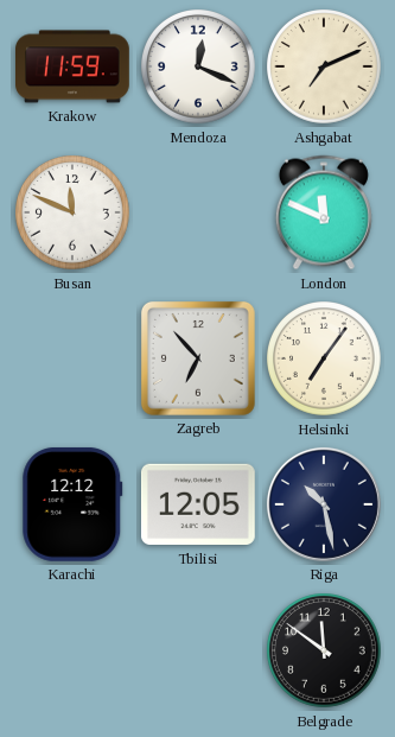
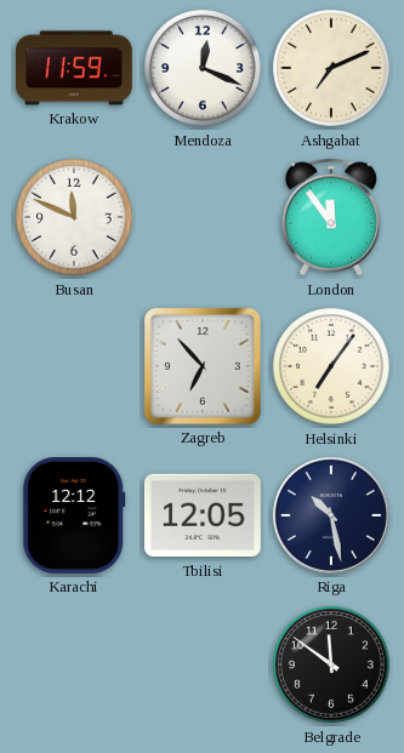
London: 11:49 -> 11:54 (331, 217)
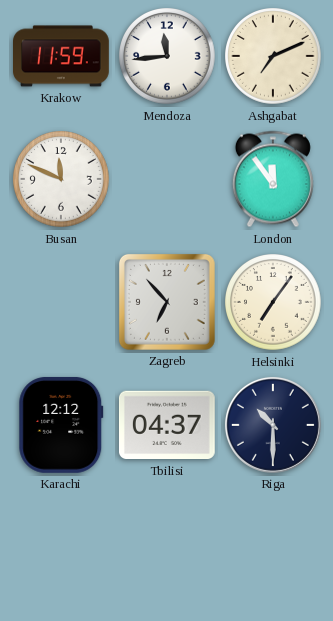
Mendoza: 12:19 -> 11:44 (168, 57)
Tbilisi: 12:05 -> 04:37 (167, 425)
Riga: 10:28 -> 10:30 (273, 425)
Belgrade: 11:51 -> none (332, 666)
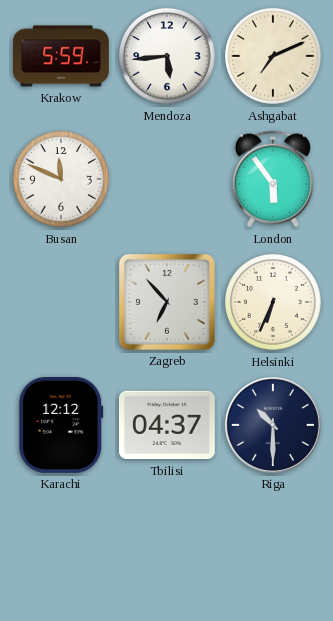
Krakow: 11:59 -> 5:59 (62, 56)
Mendoza: 11:44 -> 5:44 (168, 57)
London: 11:54 -> 5:54 (273, 179)
Helsinki: 7:06 -> 6:34 (274, 303)
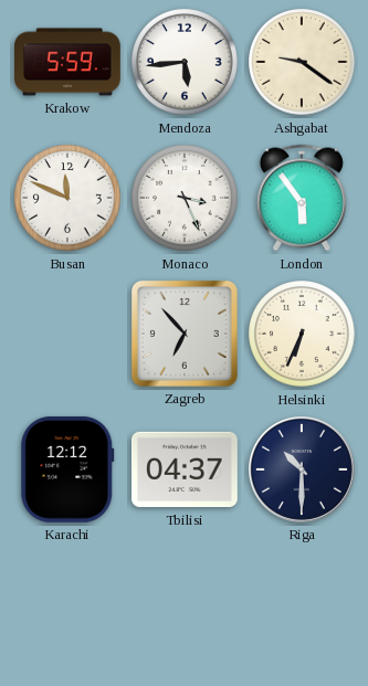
Ashgabat: 7:11 -> 9:21 (303, 63)
Monaco: none -> 3:26 (186, 199)
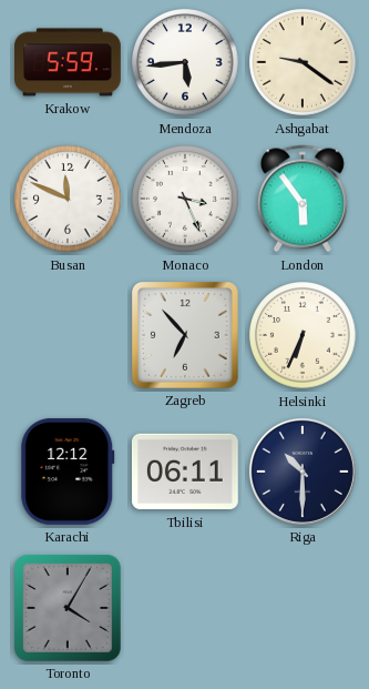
Tbilisi: 04:37 -> 06:11 (185, 472)
Toronto: none -> 4:05 (68, 608)
